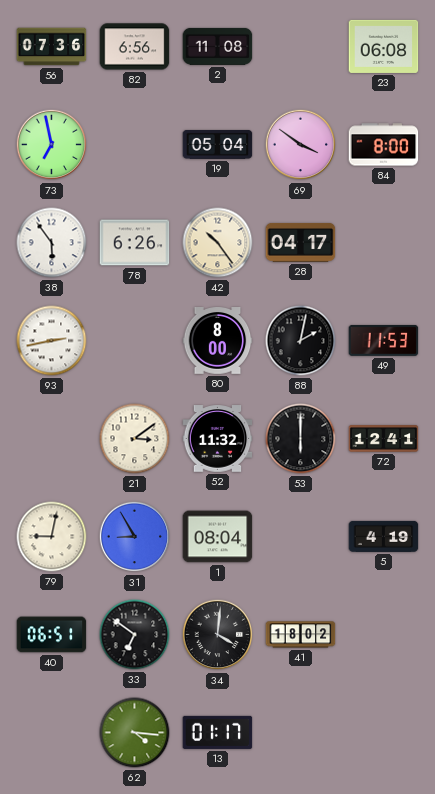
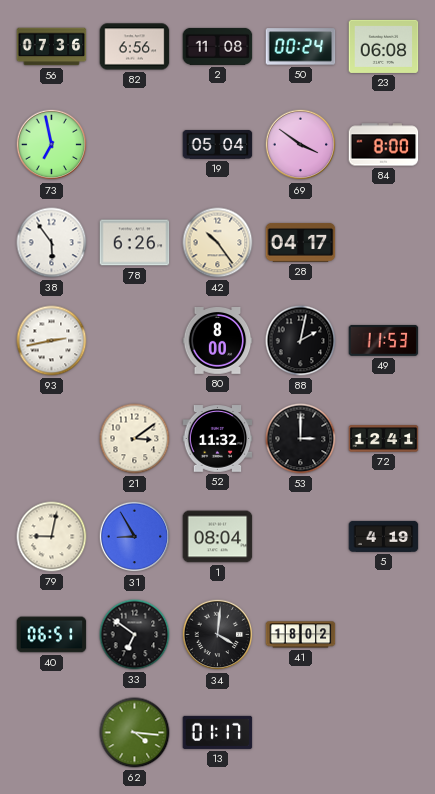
50: none -> 00:24 (301, 47)
53: 6:00 -> 3:00 (301, 439)
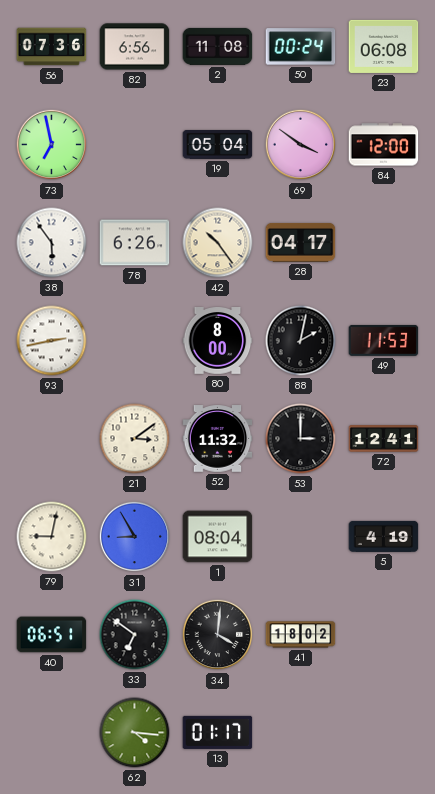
84: 8:00 -> 12:00 (384, 145)
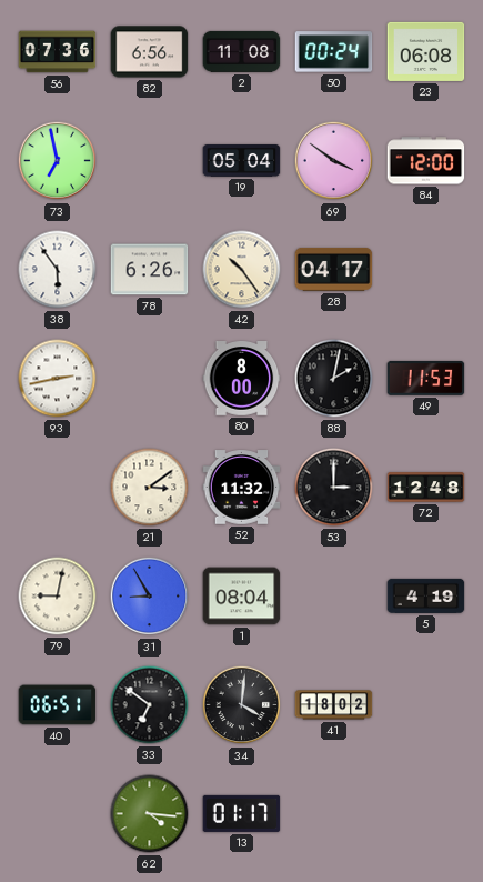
72: 12:41 -> 12:48 (426, 488)
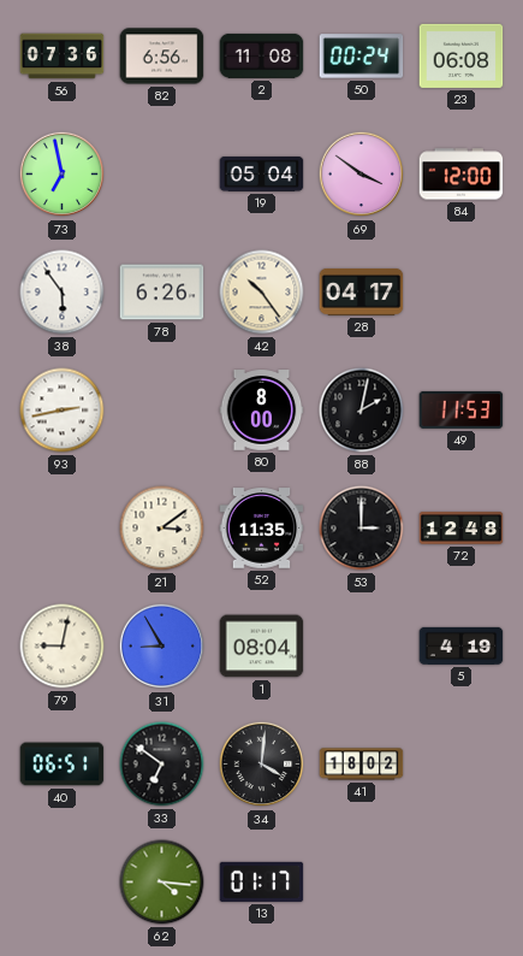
52: 11:32 -> 11:35 (262, 529)
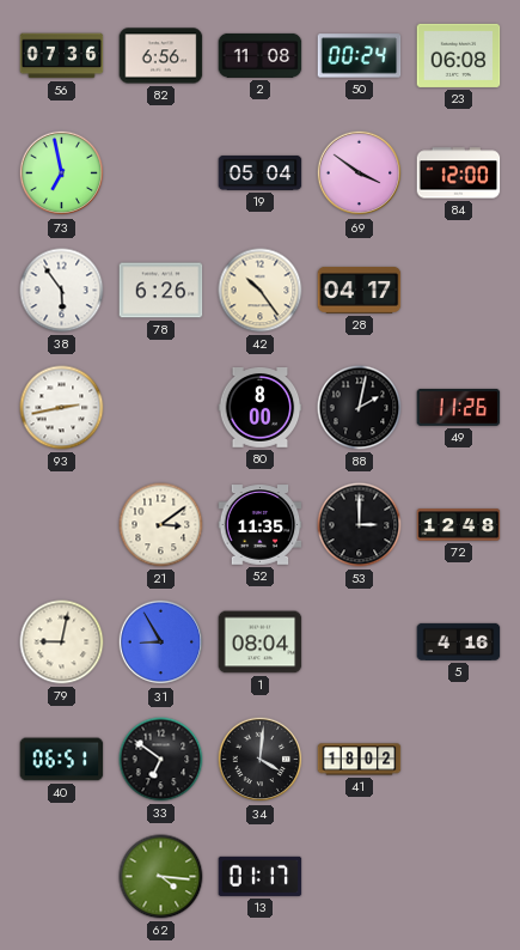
49: 11:53 -> 11:26 (459, 407)
5: 4:19 -> 4:16 (459, 641)
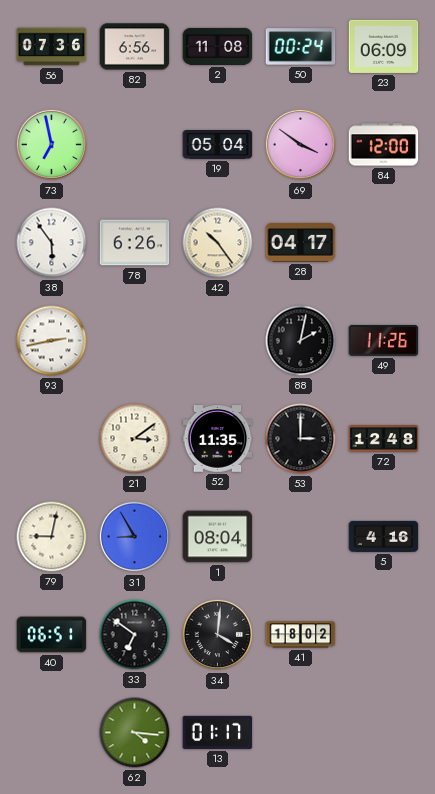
23: 06:08 -> 06:09 (384, 46)
80: 8:00 -> none (261, 408)
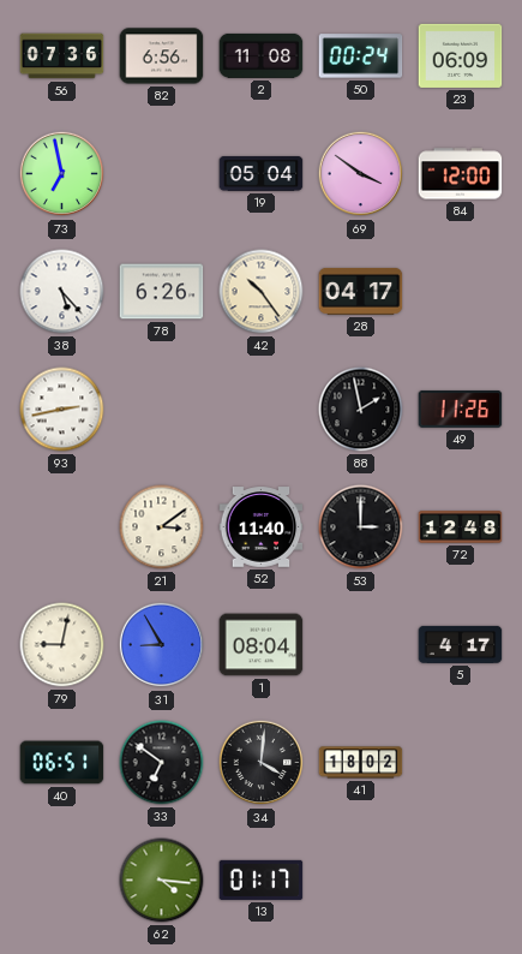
38: 5:54 -> 5:23 (62, 292)
88: 2:02 -> 1:58 (361, 410)
52: 11:35 -> 11:40 (262, 527)
5: 4:16 -> 4:17 (461, 644)
